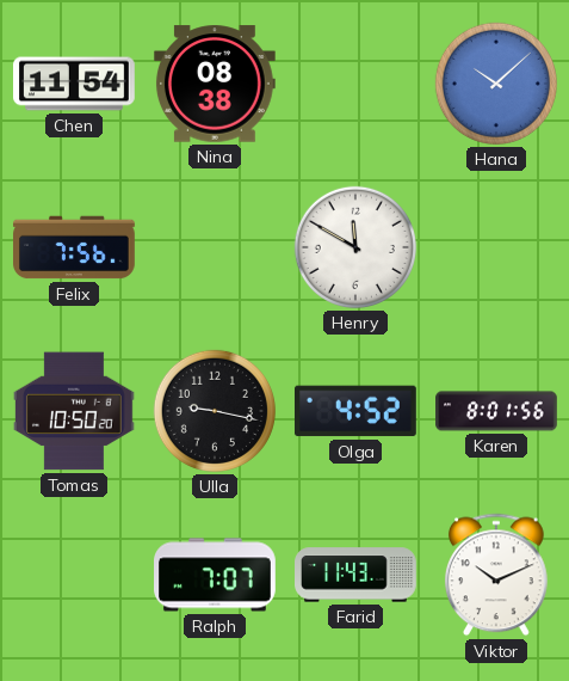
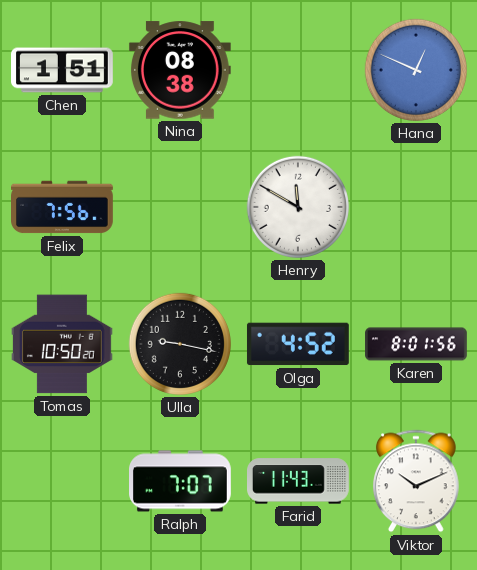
Chen: 11:54 -> 1:51 (63, 70)
Hana: 10:08 -> 12:49 (416, 70)
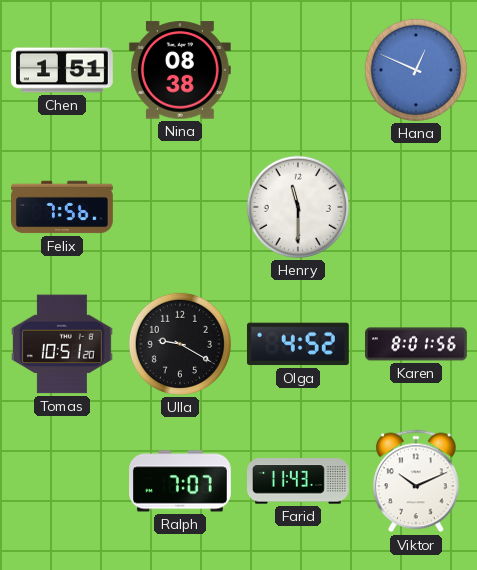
Henry: 11:50 -> 11:30 (298, 207)
Tomas: 10:50 -> 10:51 (62, 344)
Ulla: 9:17 -> 9:20 (180, 344)
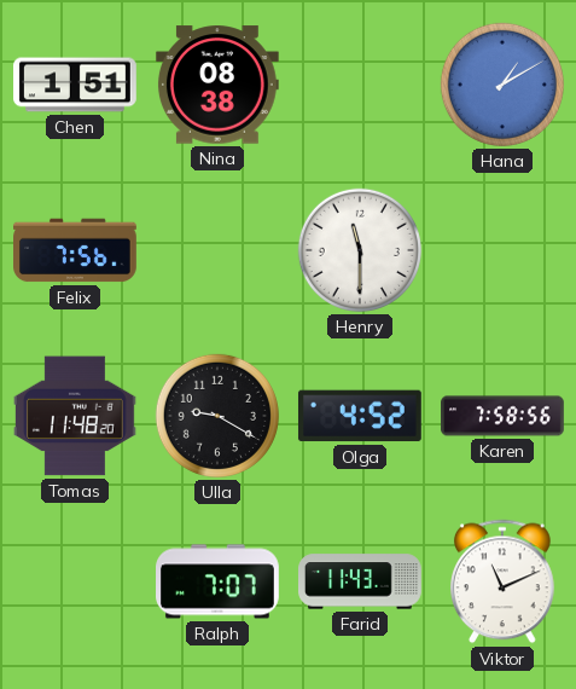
Hana: 12:49 -> 1:10 (502, 85)
Tomas: 10:51 -> 11:48 (75, 416)
Karen: 8:01 -> 7:58 (502, 416)
Viktor: 10:11 -> 11:11 (504, 581)
